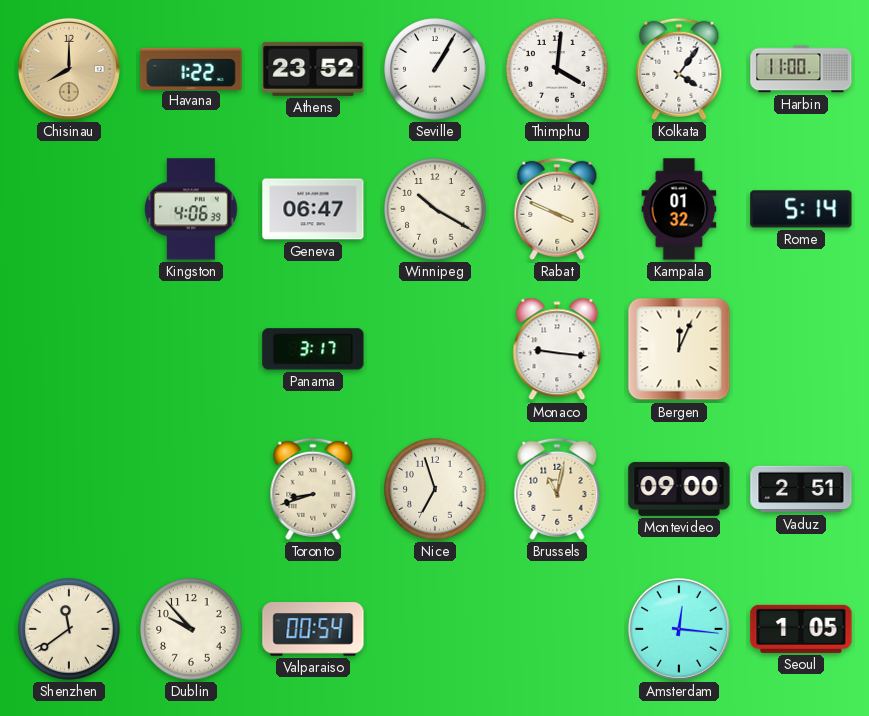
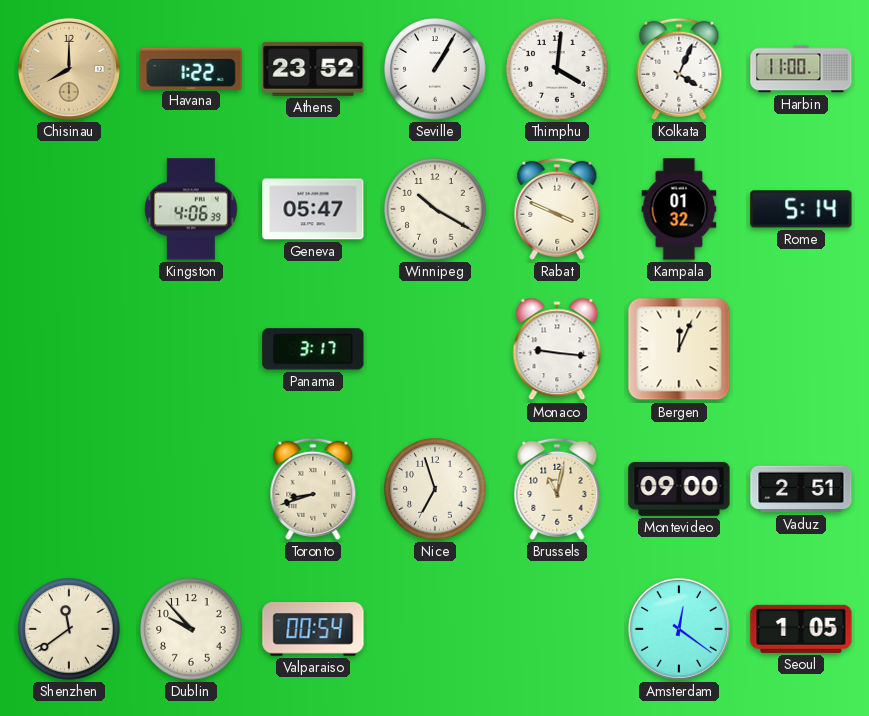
Kolkata: 4:06 -> 4:04 (679, 69)
Geneva: 06:47 -> 05:47 (313, 209)
Amsterdam: 12:16 -> 12:21 (679, 629)
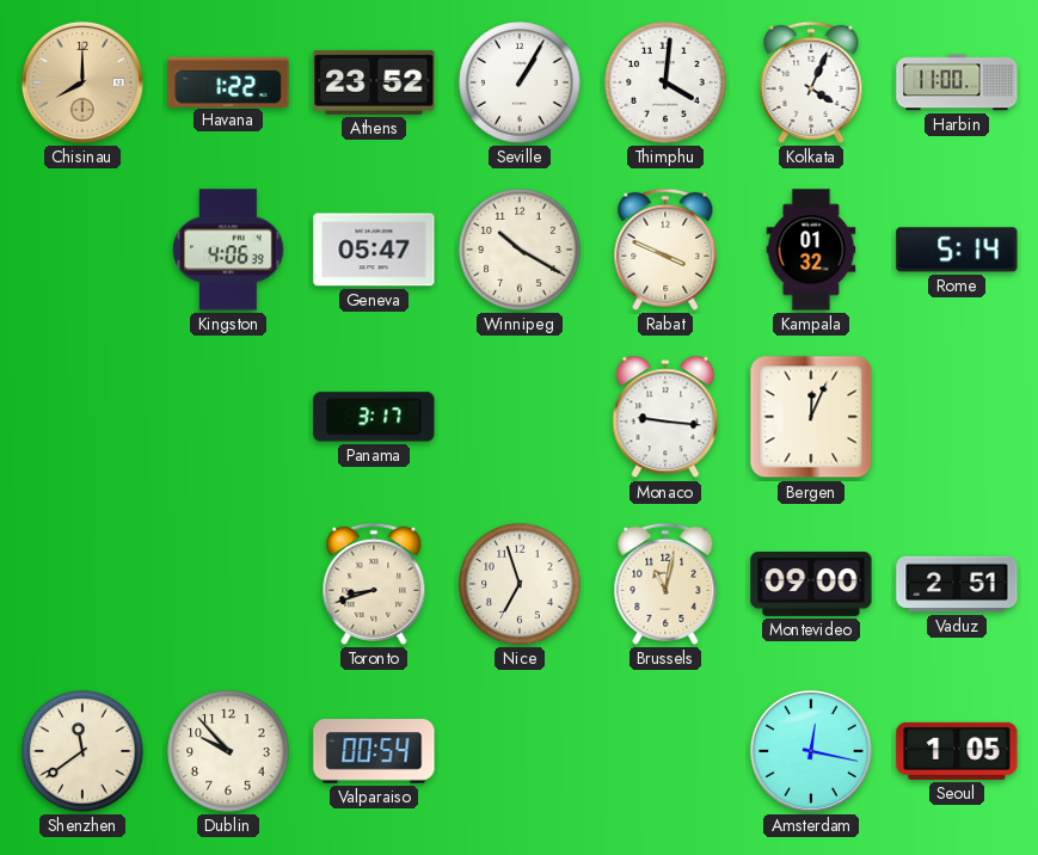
Amsterdam: 12:21 -> 12:17 (811, 751)
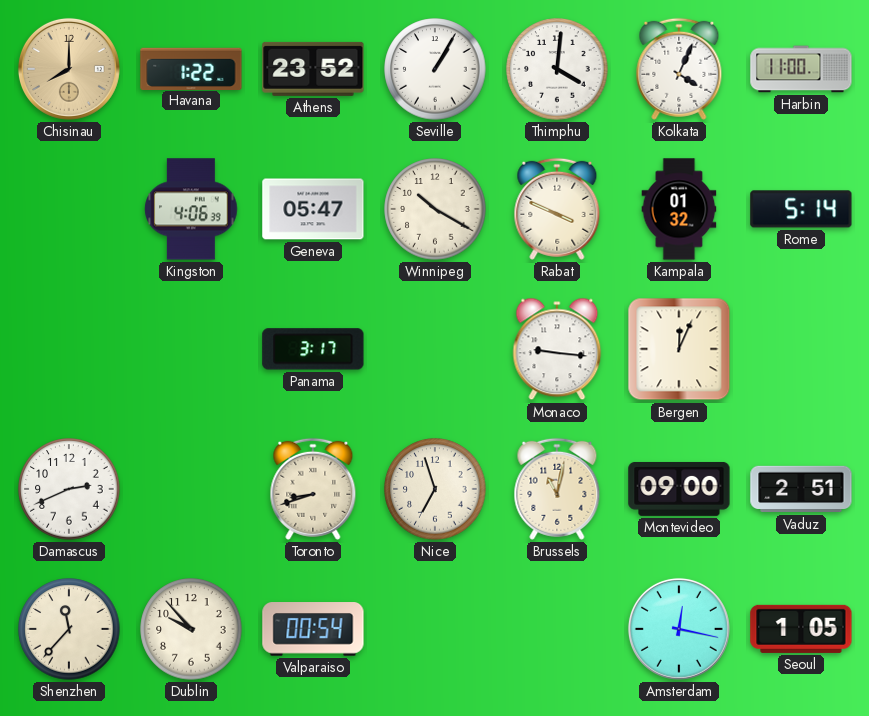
Damascus: none -> 2:41 (69, 489)
Shenzhen: 11:39 -> 11:37 (69, 629)
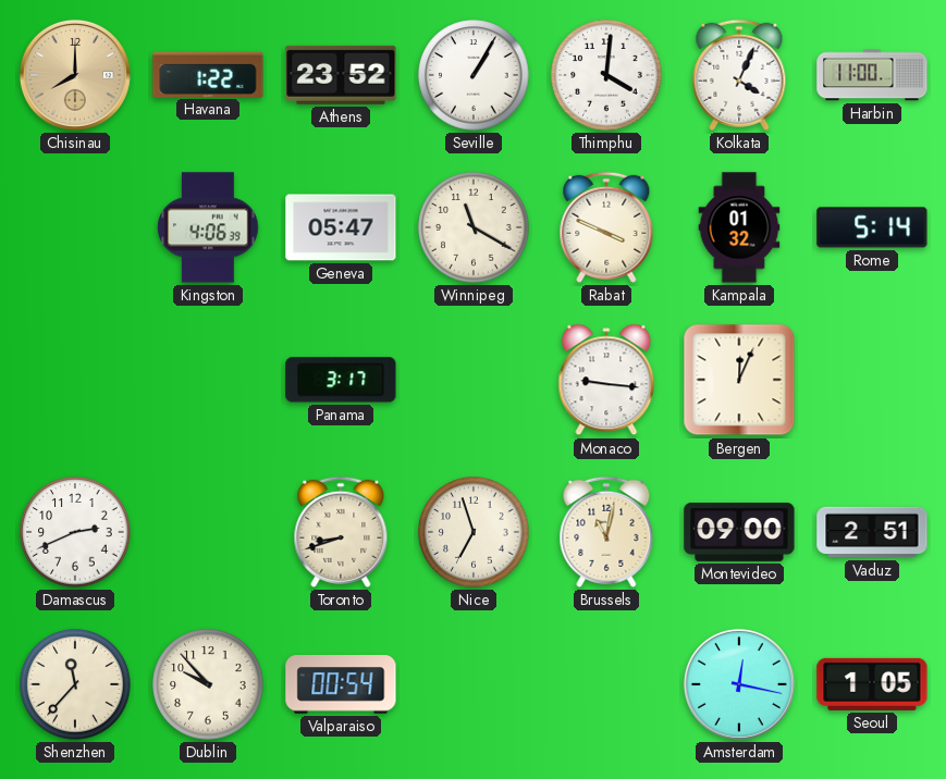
Winnipeg: 10:20 -> 11:20 (474, 227)
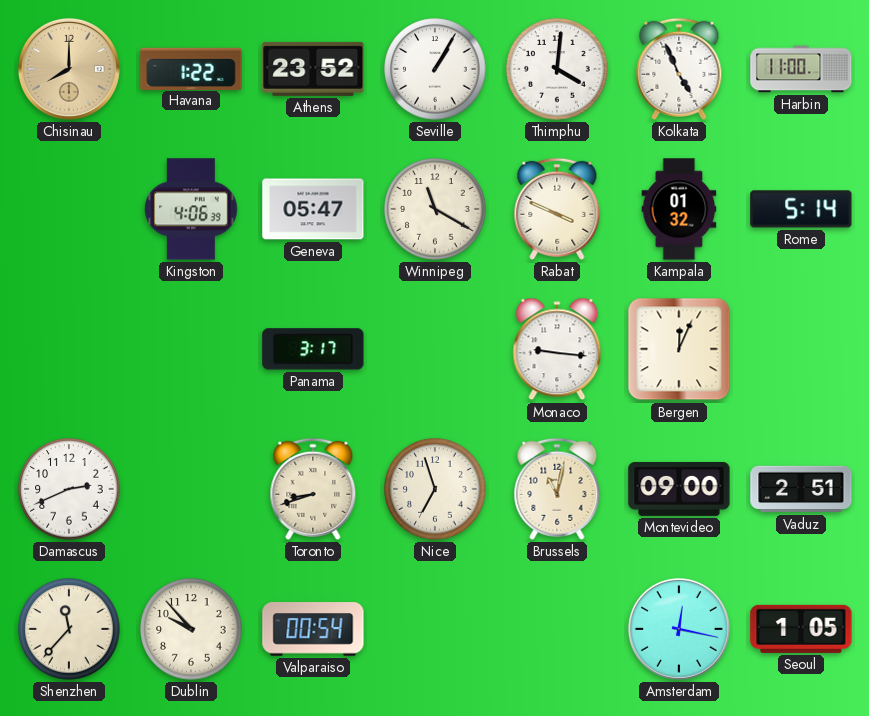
Kolkata: 4:04 -> 4:56 (679, 69)
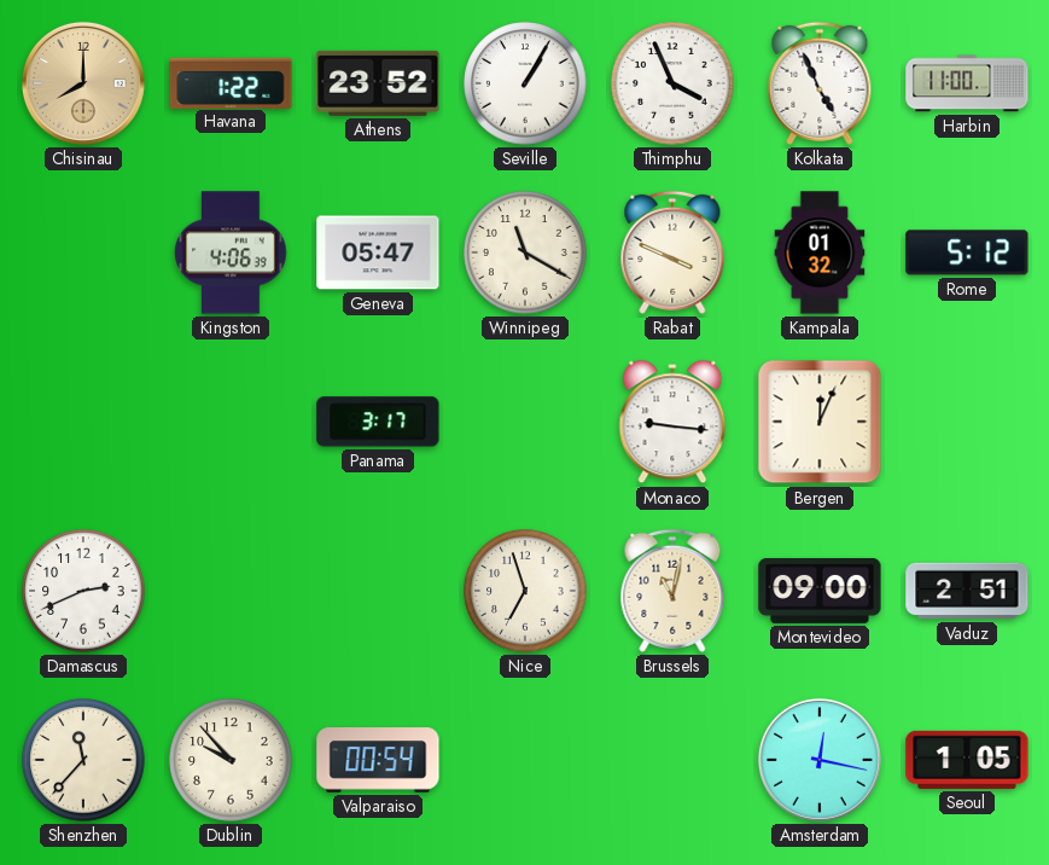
Thimphu: 4:01 -> 3:56 (672, 83)
Rome: 5:14 -> 5:12 (967, 252)
Toronto: 8:42 -> none (313, 489)
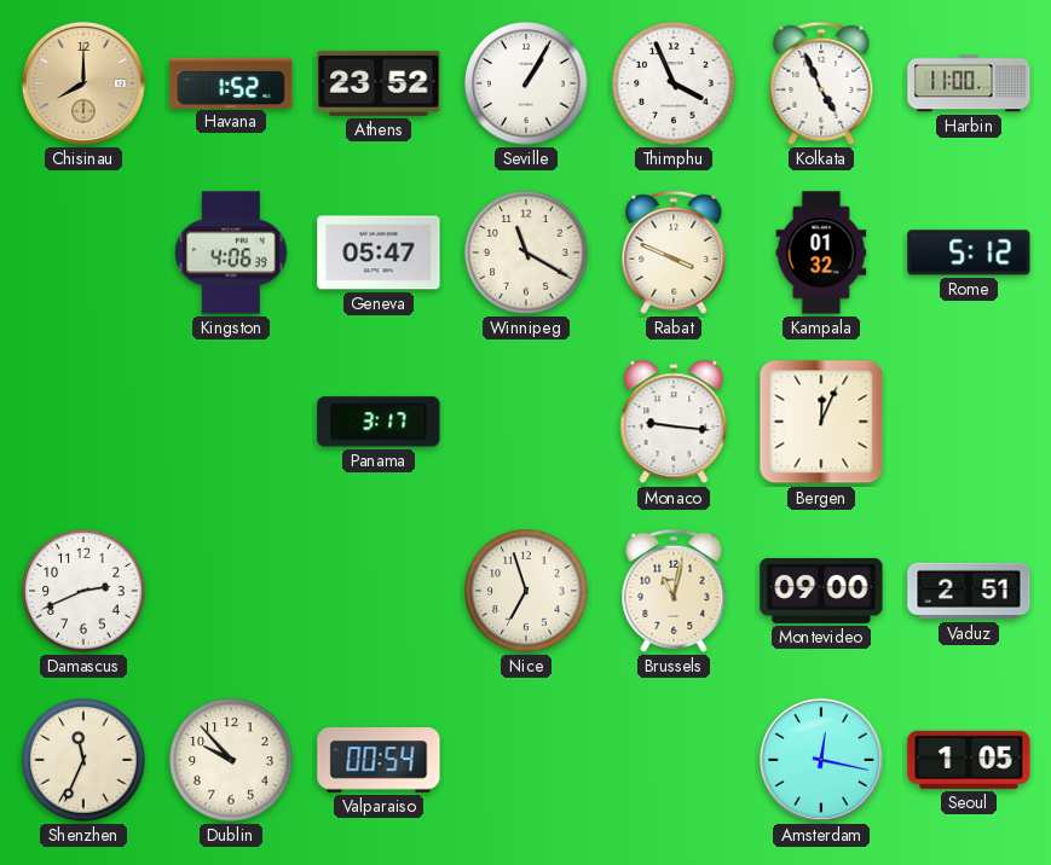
Havana: 1:22 -> 1:52 (231, 82)
Shenzhen: 11:37 -> 11:34 (83, 760)
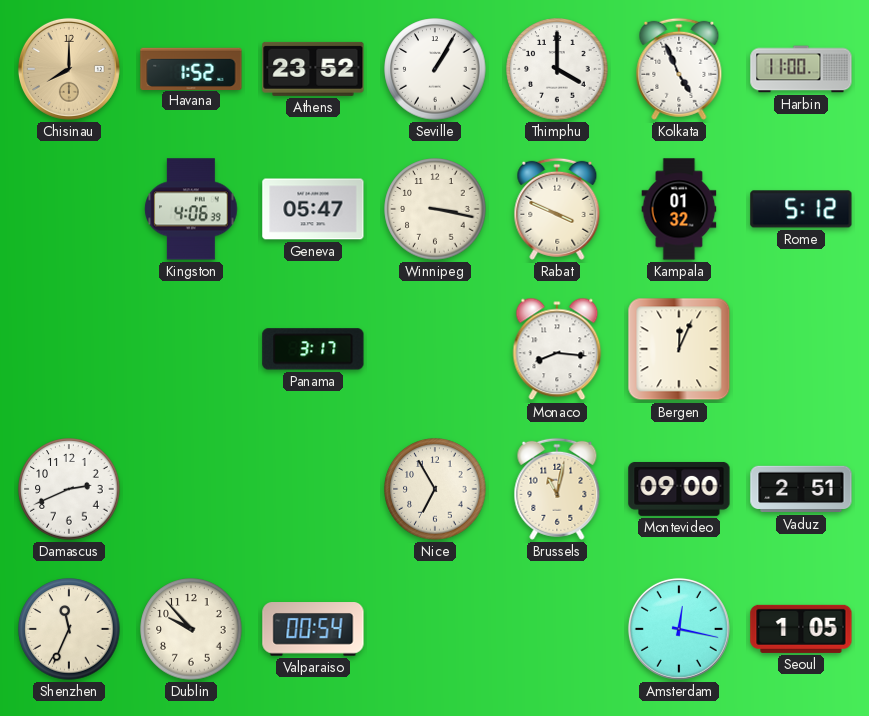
Thimphu: 3:56 -> 4:00 (557, 69)
Winnipeg: 11:20 -> 3:17 (435, 209)
Monaco: 9:16 -> 8:16 (557, 349)
Nice: 6:57 -> 6:55 (435, 489)
